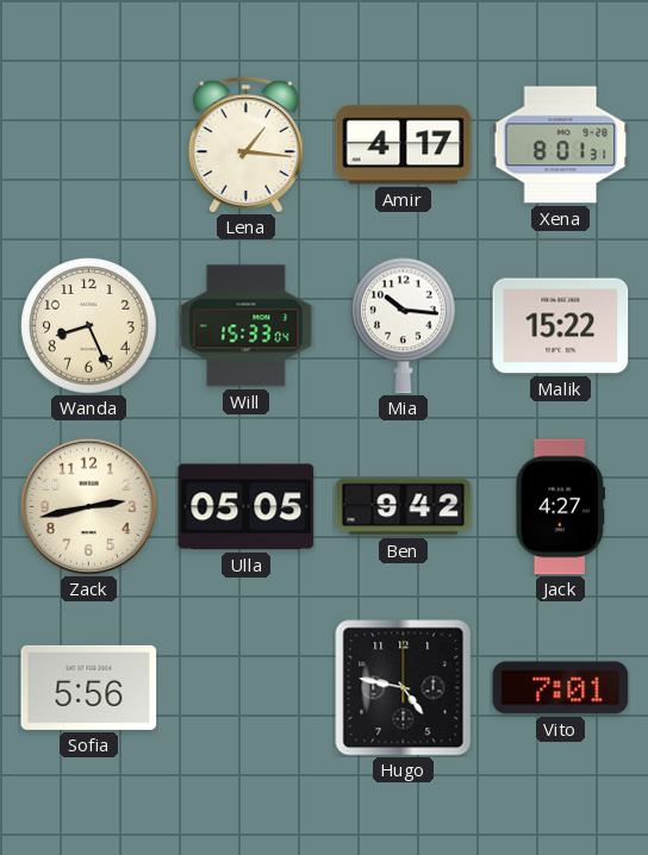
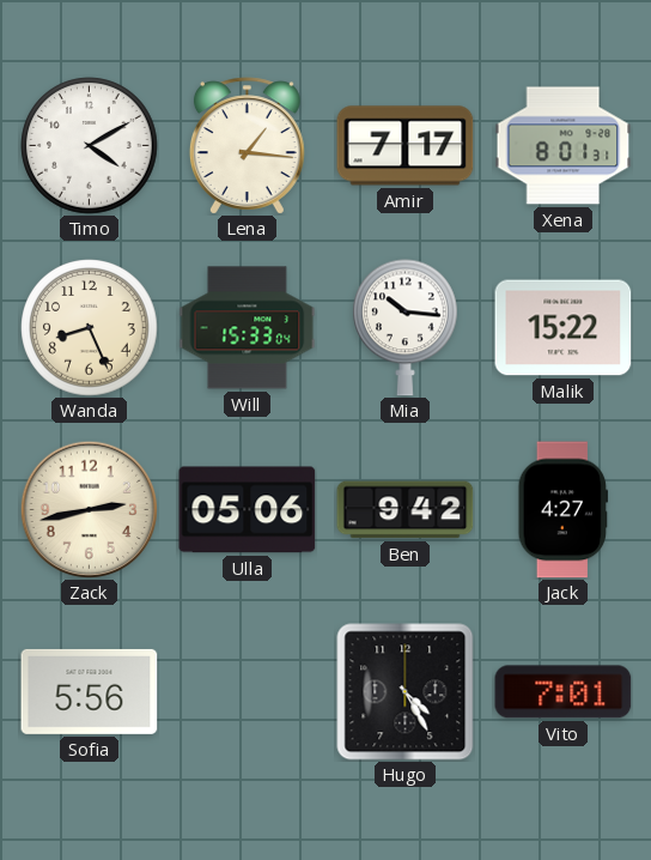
Timo: none -> 4:10 (90, 146)
Amir: 4:17 -> 7:17 (406, 146)
Ulla: 05:05 -> 05:06 (248, 510)
Hugo: 4:47 -> 4:25 (406, 692)
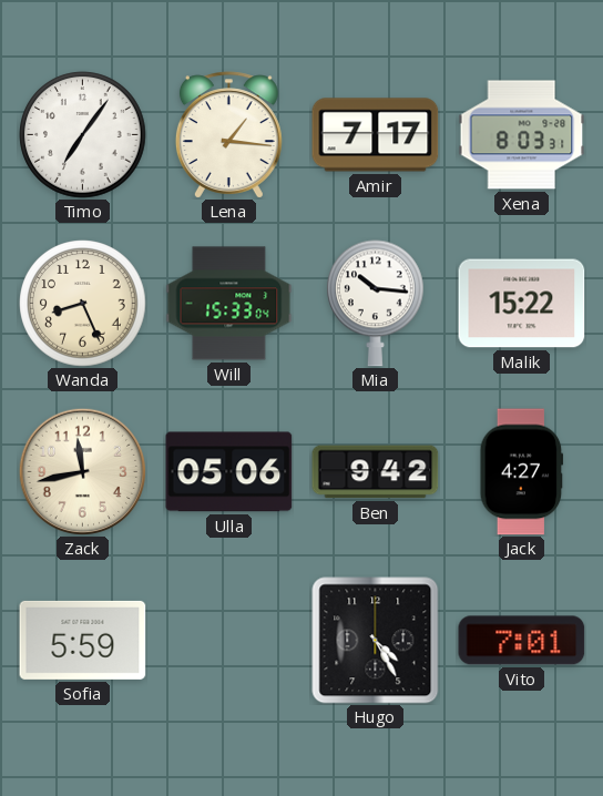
Timo: 4:10 -> 7:06 (83, 135)
Xena: 8:01 -> 8:03 (522, 135)
Zack: 2:43 -> 11:43 (82, 471)
Sofia: 5:56 -> 5:59 (83, 640)
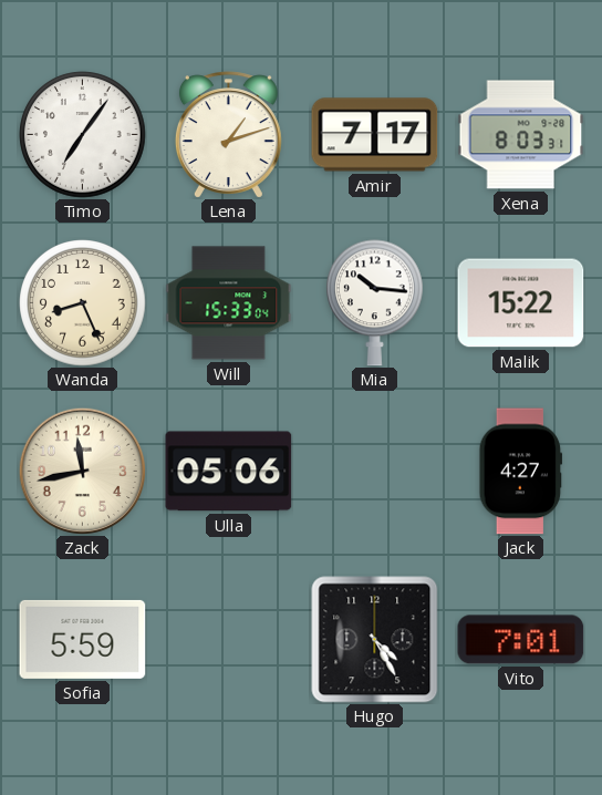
Lena: 1:16 -> 1:12 (228, 135)
Ben: 9:42 -> none (376, 472)
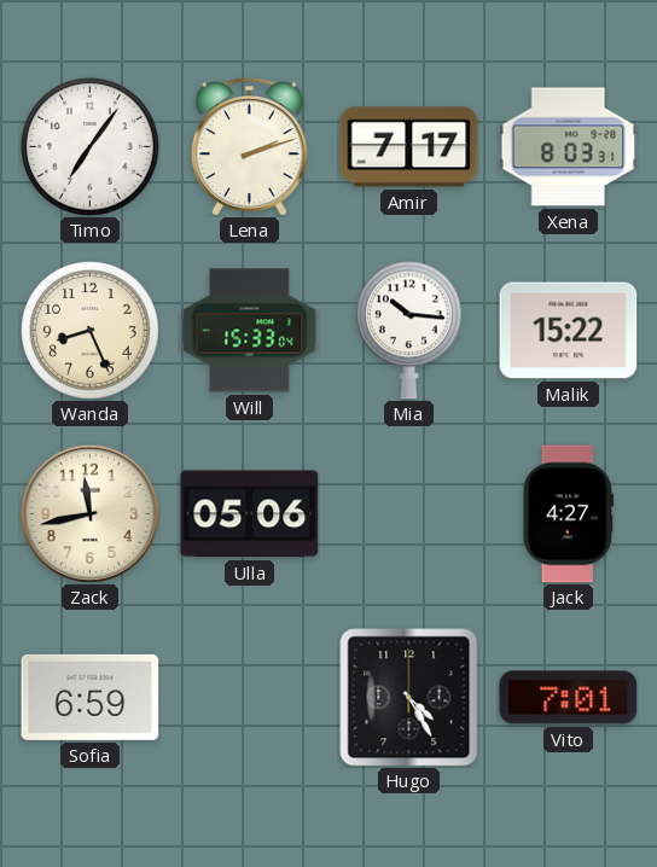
Lena: 1:12 -> 2:12 (249, 147)
Sofia: 5:59 -> 6:59 (91, 697)
